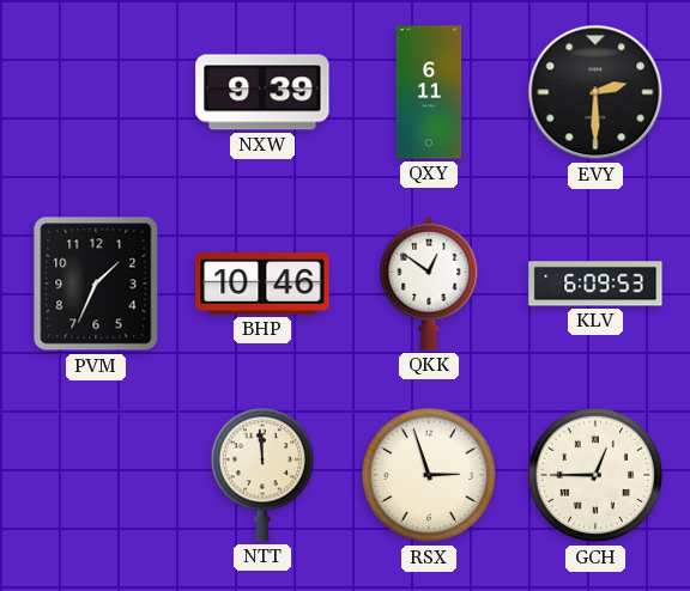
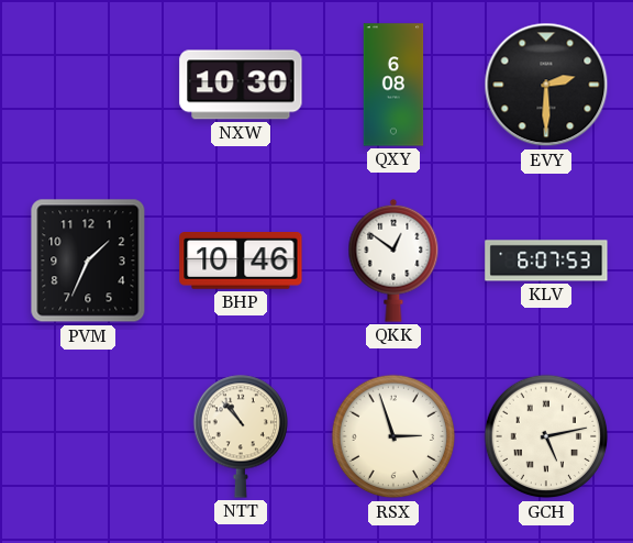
NXW: 9:39 -> 10:30 (241, 85)
QXY: 6:11 -> 6:08 (393, 85)
KLV: 6:09 -> 6:07 (546, 261)
NTT: 11:59 -> 10:53 (240, 436)
GCH: 12:45 -> 5:13 (546, 436)
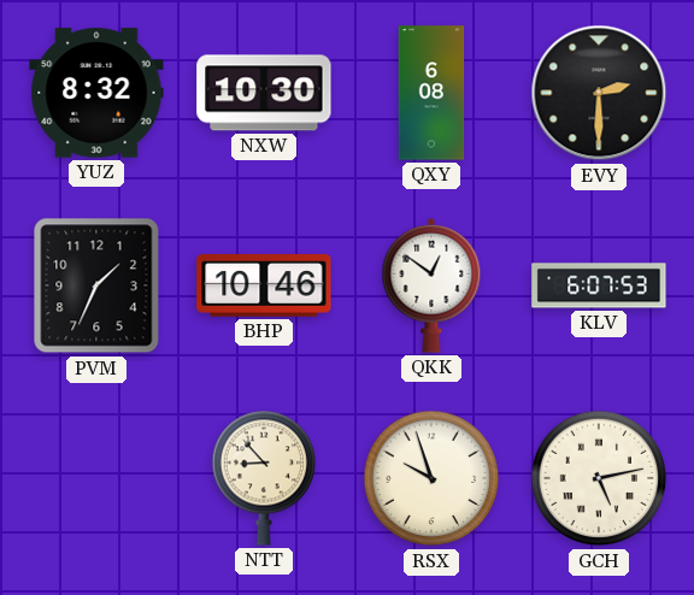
YUZ: none -> 8:32 (96, 93)
NTT: 10:53 -> 8:53 (263, 478)
RSX: 2:57 -> 9:57 (431, 478)
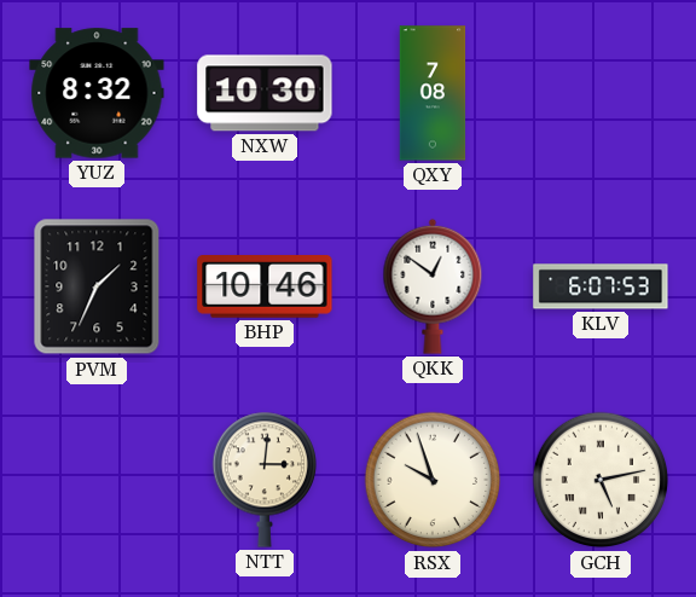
QXY: 6:08 -> 7:08 (433, 93)
EVY: 2:30 -> none (599, 93)
NTT: 8:53 -> 3:01 (263, 480)
